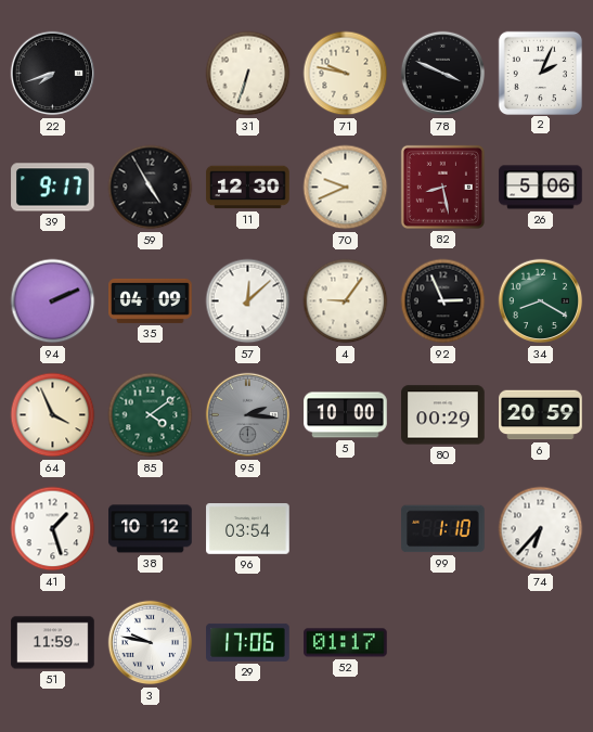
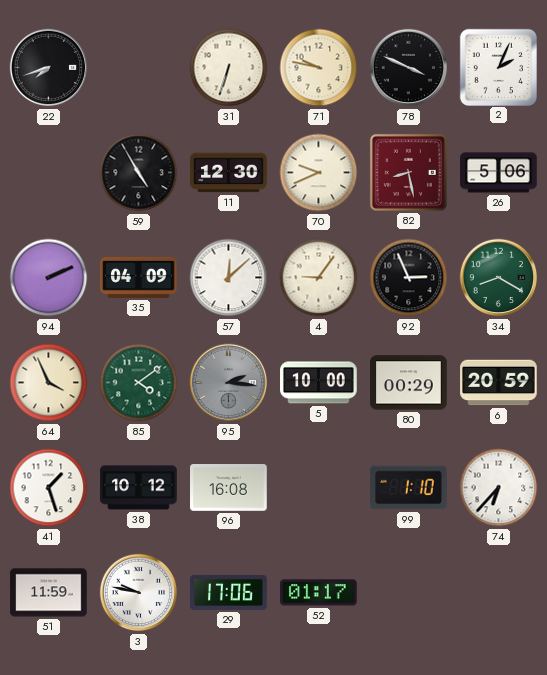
39: 9:17 -> none (53, 188)
96: 03:54 -> 16:08 (229, 488)
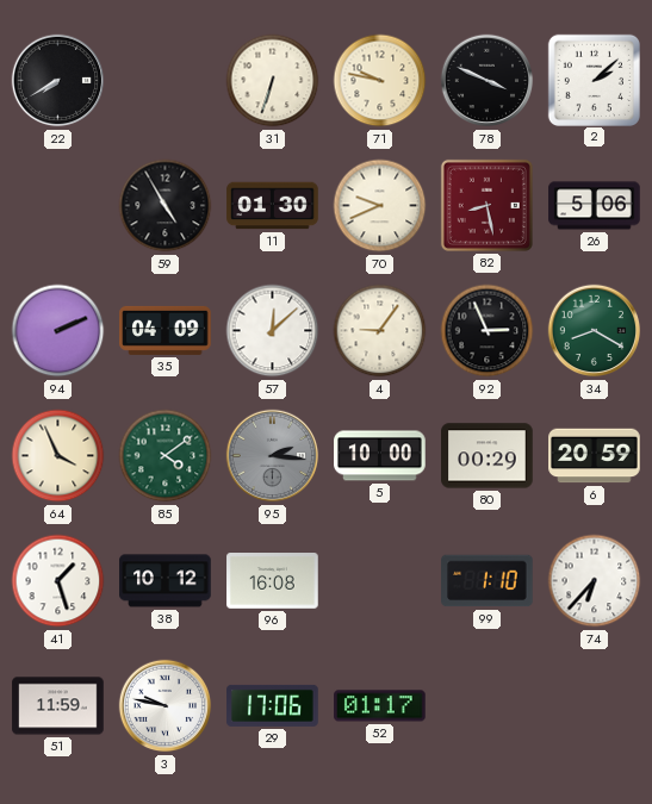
22: 7:42 -> 7:40 (58, 81)
2: 2:04 -> 2:08 (594, 80)
11: 12:30 -> 01:30 (273, 206)
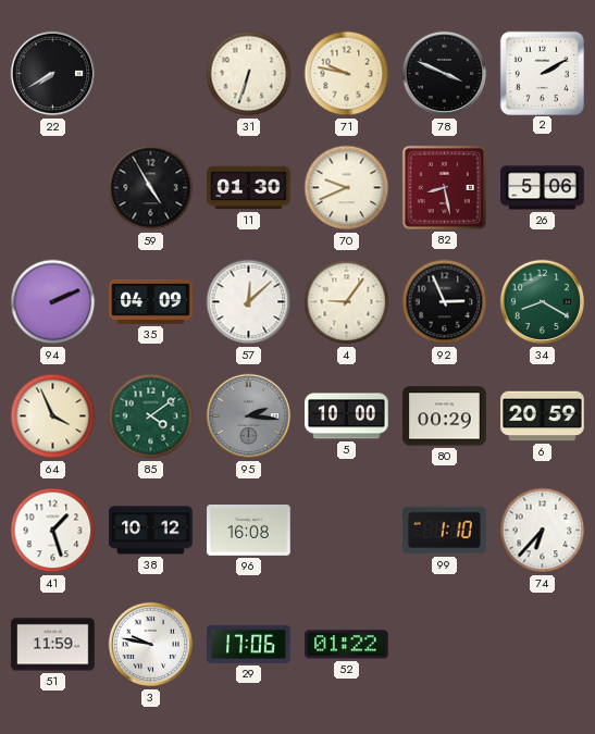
2: 2:08 -> 2:10 (542, 73)
52: 01:17 -> 01:22 (347, 645)
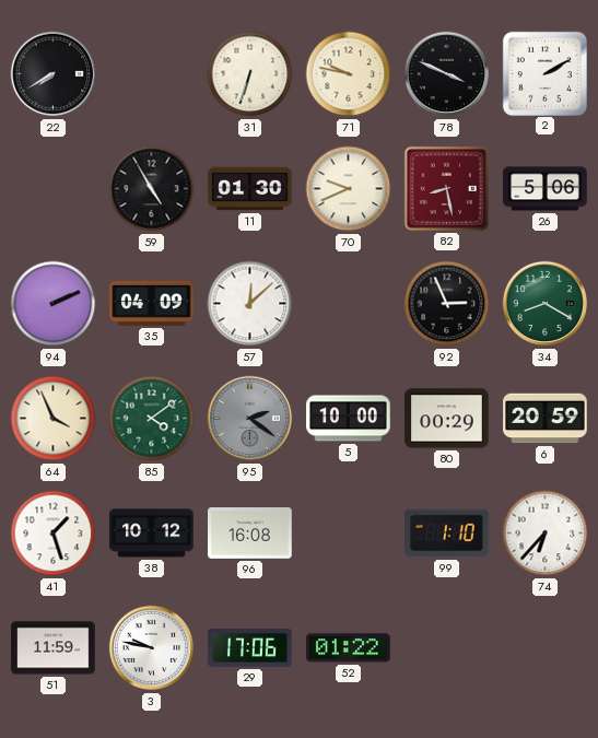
4: 9:06 -> none (347, 302)
95: 2:16 -> 2:21 (250, 419)
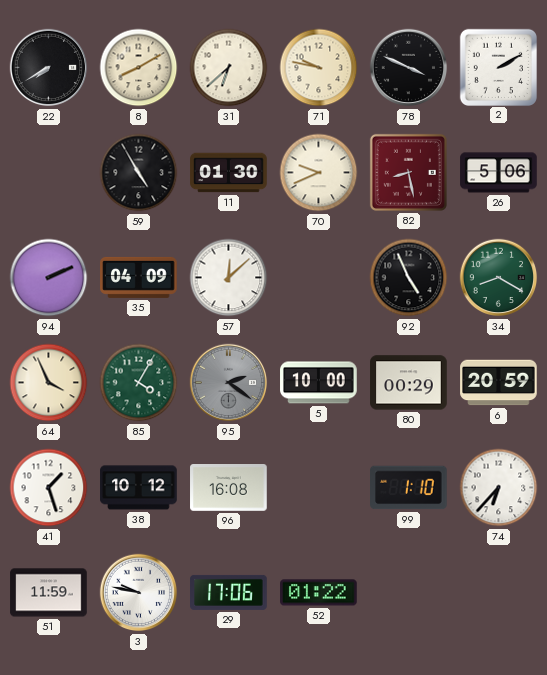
8: none -> 8:10 (139, 68)
31: 6:33 -> 6:38 (229, 68)
92: 2:56 -> 4:56 (409, 278)
85: 4:09 -> 4:05 (139, 383)
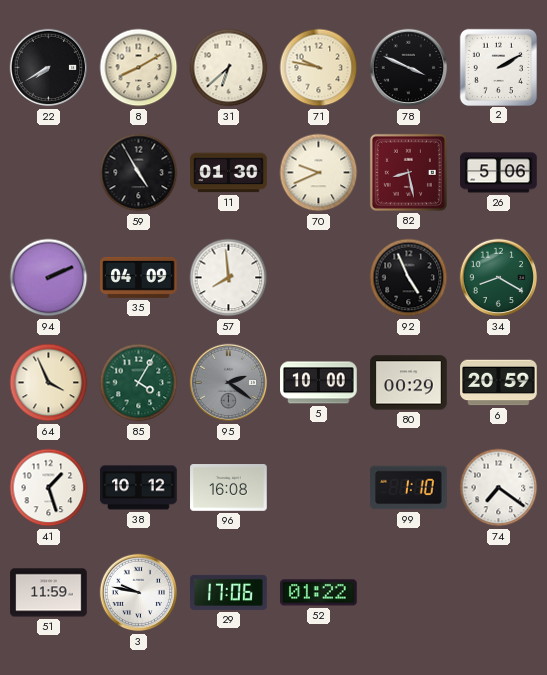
57: 12:08 -> 7:59 (229, 278)
74: 6:37 -> 7:21 (499, 488)
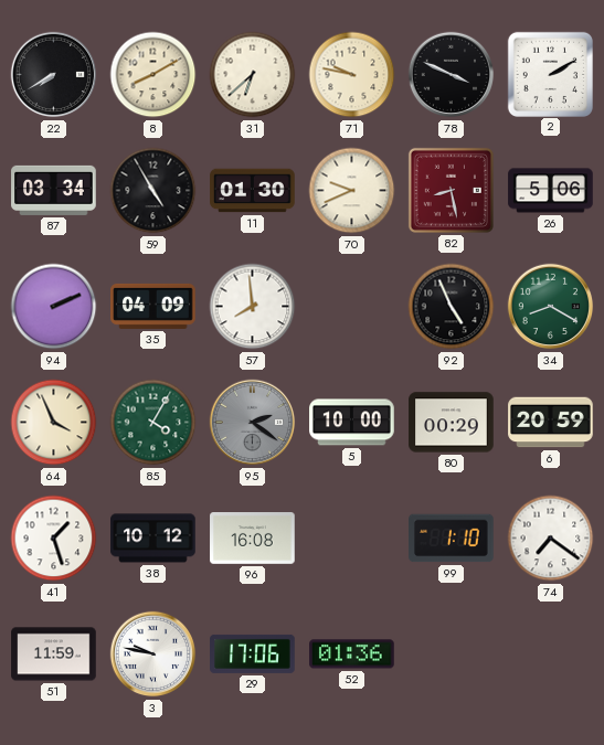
87: none -> 03:34 (54, 190)
52: 01:22 -> 01:36 (352, 654)
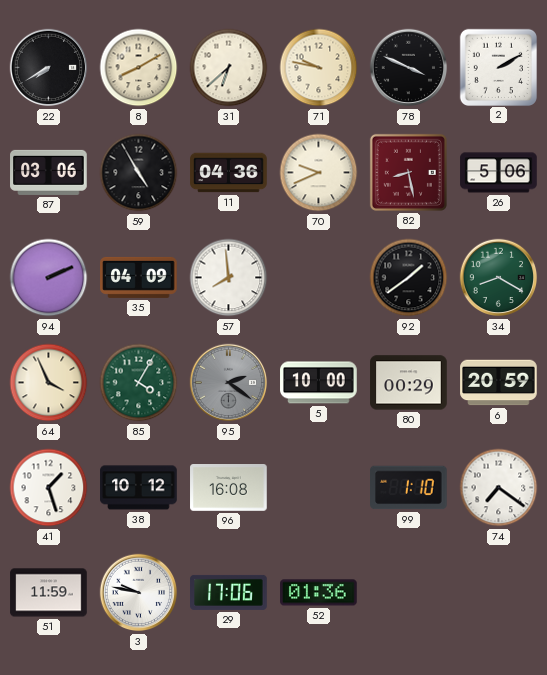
87: 03:34 -> 03:06 (49, 172)
11: 01:30 -> 04:36 (229, 173)
92: 4:56 -> 1:39 (409, 278)
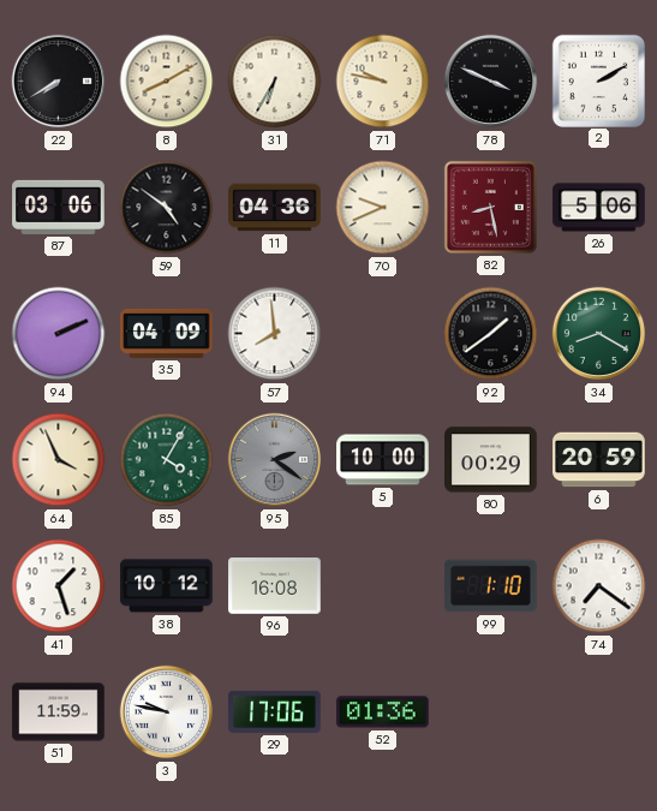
31: 6:38 -> 6:35 (275, 82)
59: 4:55 -> 4:51 (167, 208)
